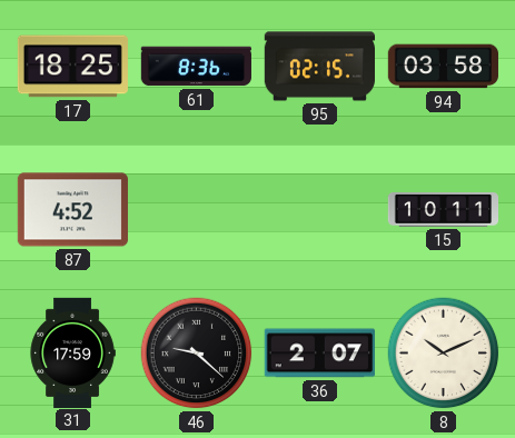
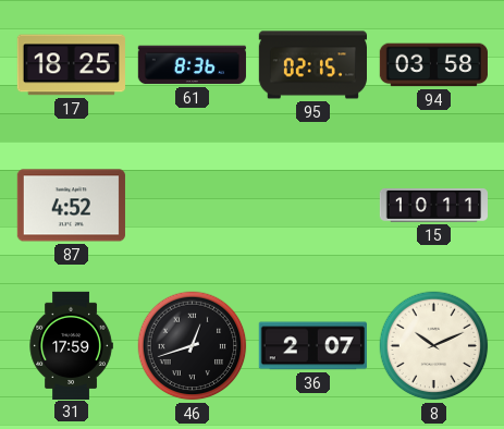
46: 9:22 -> 12:42 (193, 346)
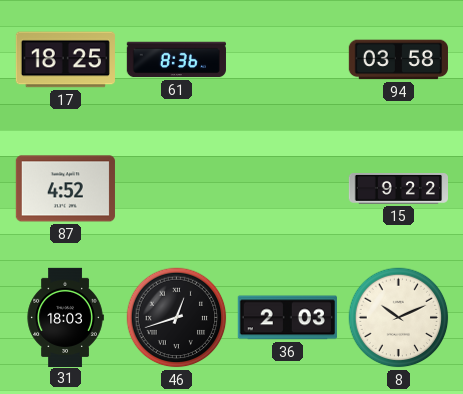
95: 02:15 -> none (312, 65)
15: 10:11 -> 9:22 (398, 189)
31: 17:59 -> 18:03 (65, 317)
36: 2:07 -> 2:03 (287, 318)
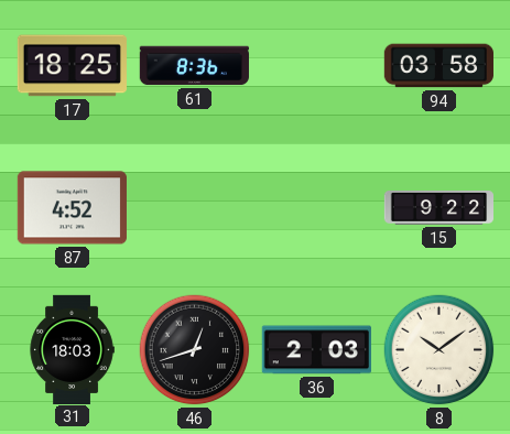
8: 10:11 -> 10:09 (440, 350)
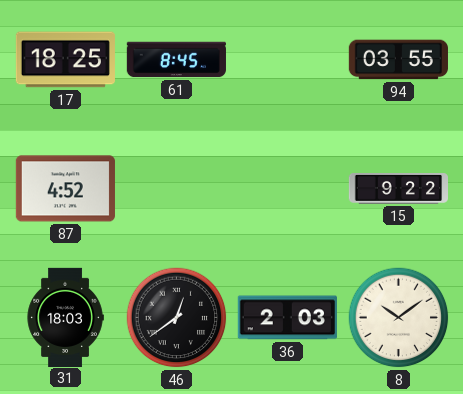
61: 8:36 -> 8:45 (176, 60)
94: 03:58 -> 03:55 (398, 60)
46: 12:42 -> 12:39 (177, 318)
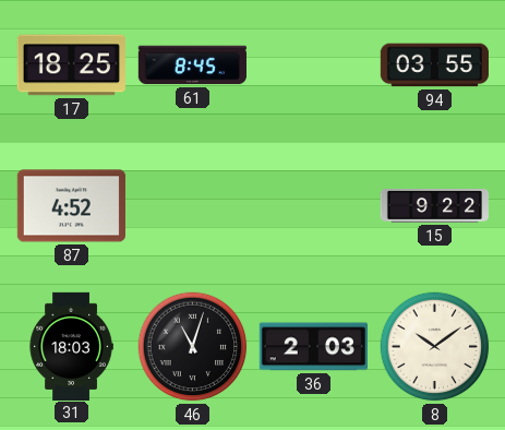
46: 12:39 -> 11:03 (193, 347)
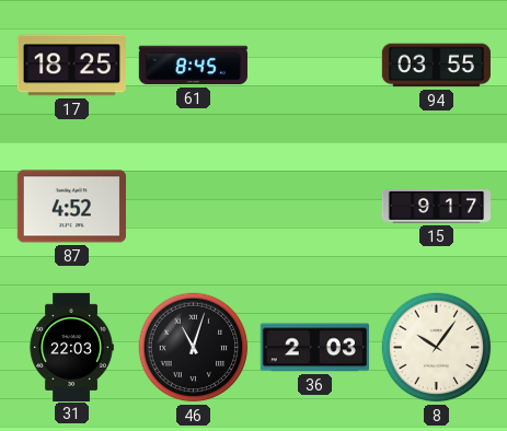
15: 9:22 -> 9:17 (436, 207)
31: 18:03 -> 22:03 (71, 347)
8: 10:09 -> 10:06 (437, 348)
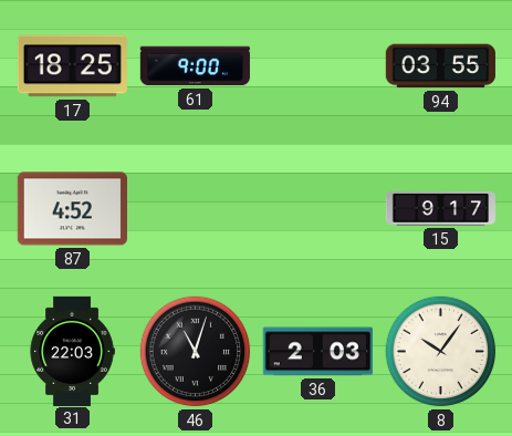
61: 8:45 -> 9:00 (195, 66)
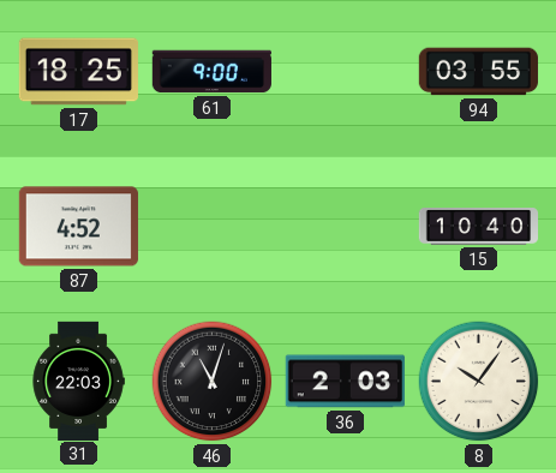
15: 9:17 -> 10:40 (478, 227)
